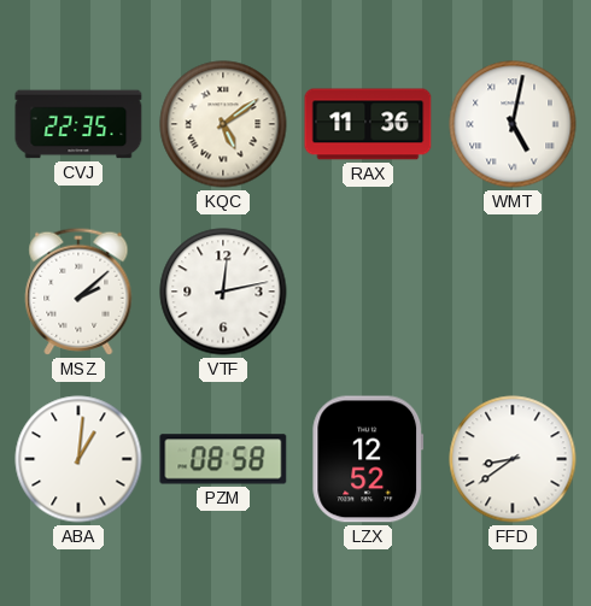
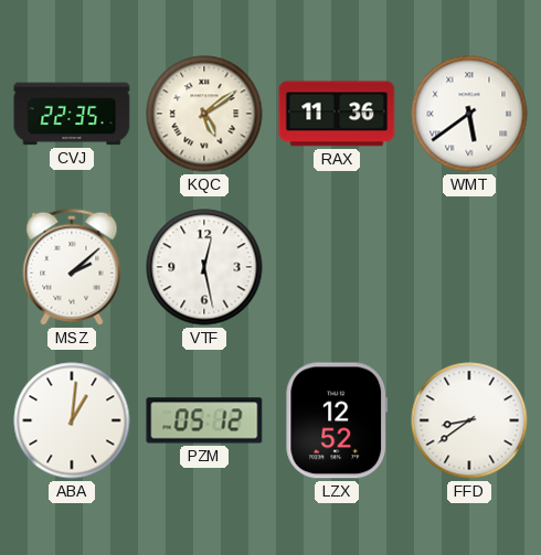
WMT: 5:02 -> 5:39 (469, 114)
VTF: 12:13 -> 12:28 (204, 267)
PZM: 08:58 -> 05:12 (204, 420)
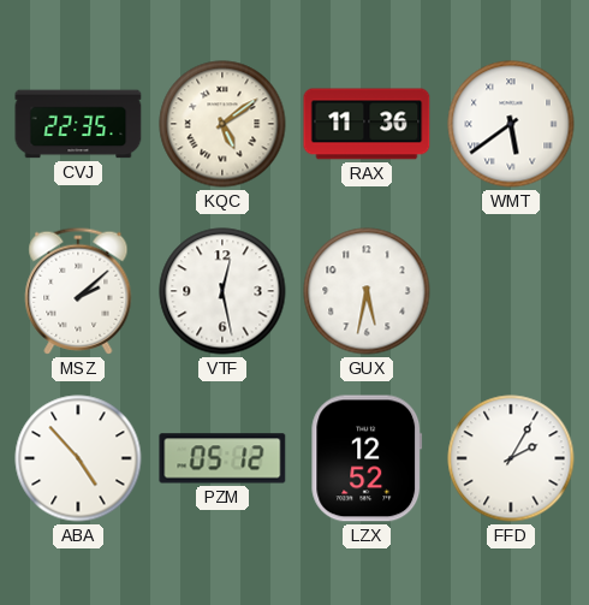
GUX: none -> 5:32 (367, 291)
ABA: 1:01 -> 4:53 (78, 458)
FFD: 8:39 -> 2:05 (511, 458)
